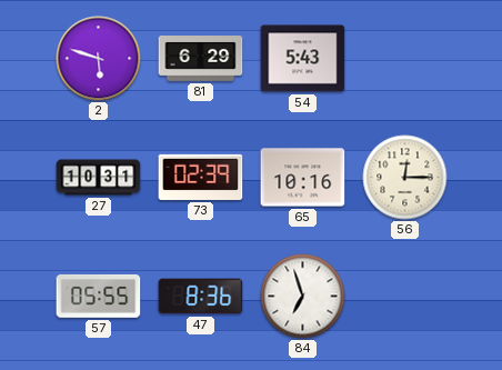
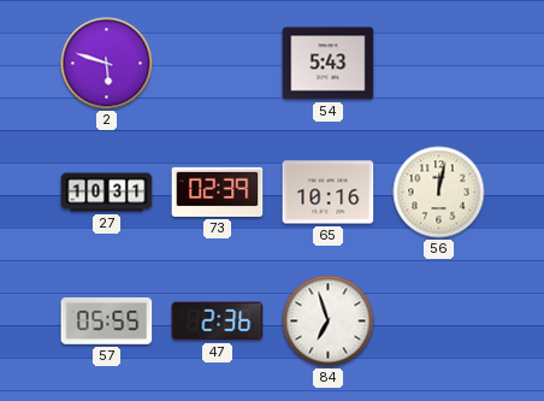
81: 6:29 -> none (201, 59)
56: 12:15 -> 12:02 (439, 193)
47: 8:36 -> 2:36 (218, 322)
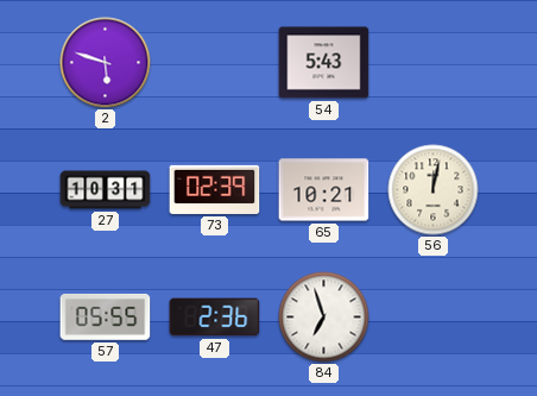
65: 10:16 -> 10:21 (324, 190)
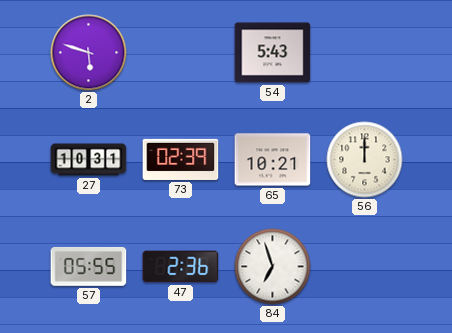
56: 12:02 -> 12:00 (365, 160)
